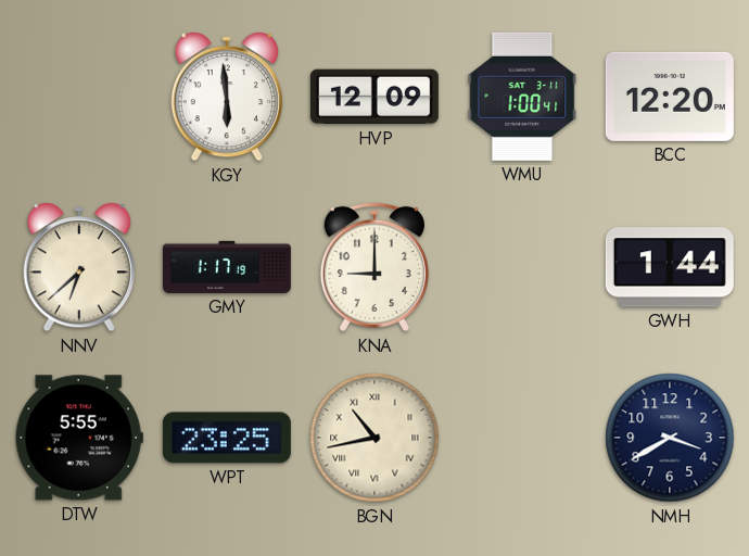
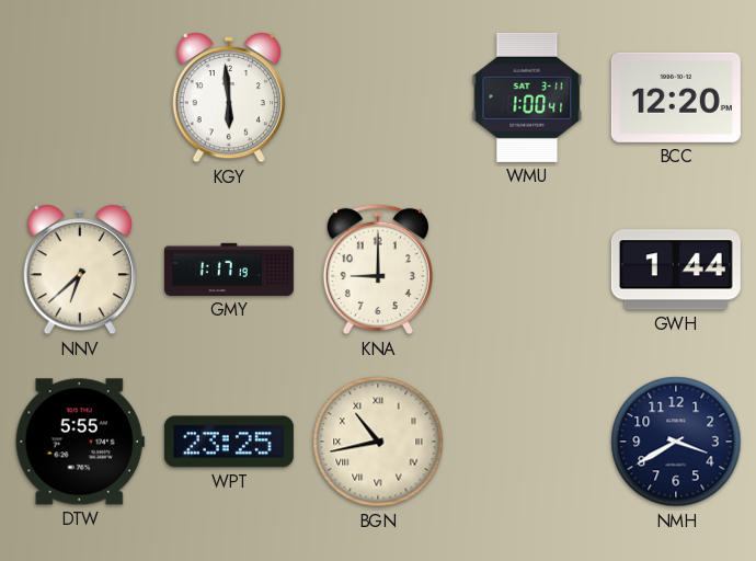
HVP: 12:09 -> none (374, 97)
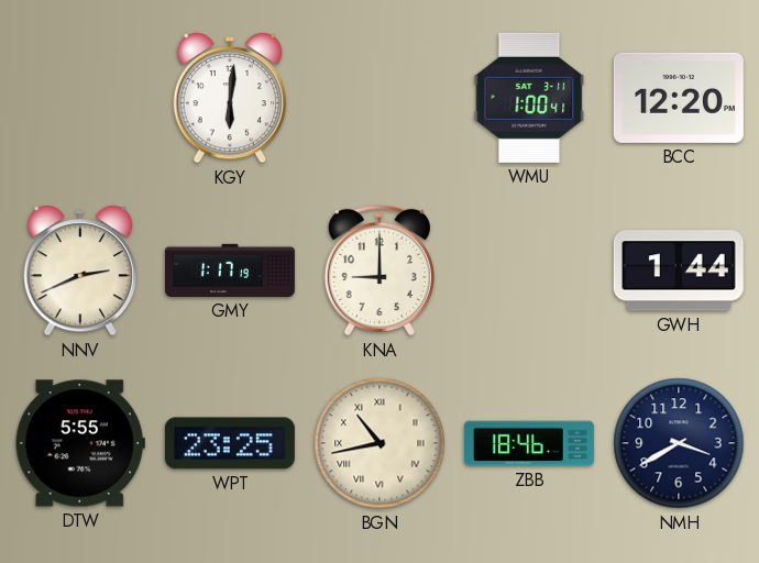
KGY: 5:59 -> 6:01 (229, 99)
NNV: 6:38 -> 2:41 (79, 272)
ZBB: none -> 18:46 (529, 443)
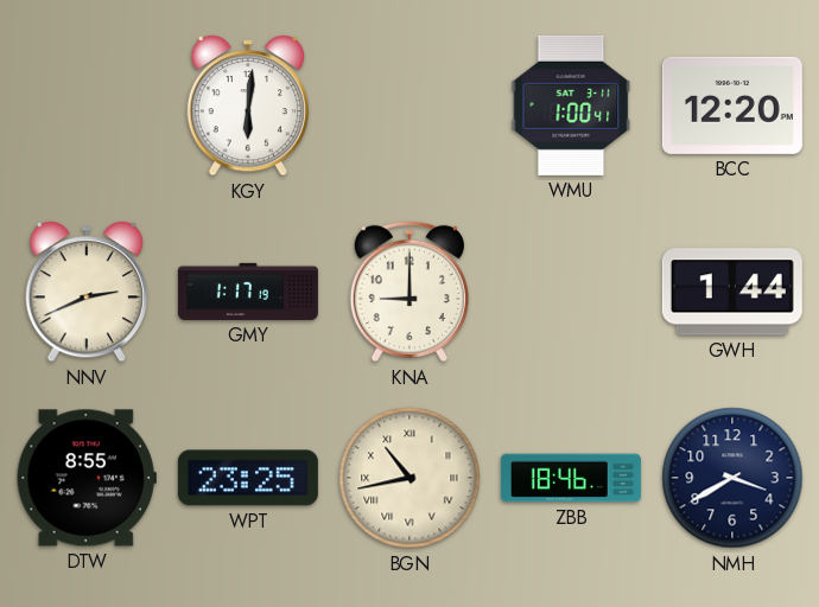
DTW: 5:55 -> 8:55 (87, 478)
